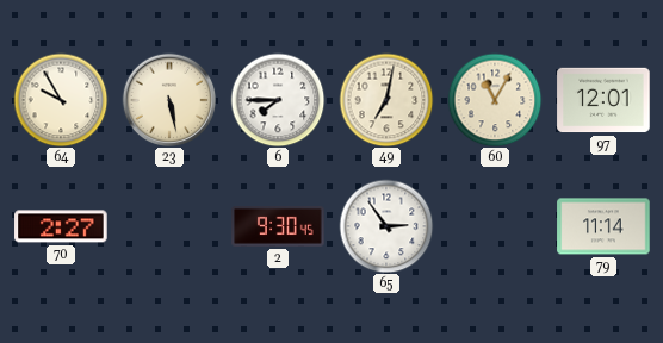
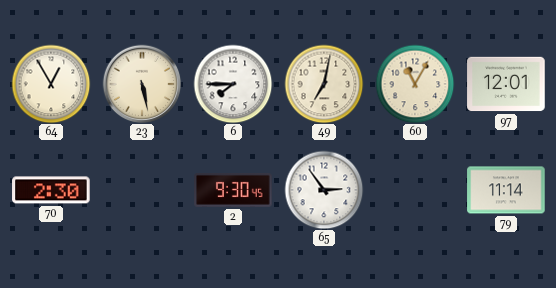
64: 9:55 -> 12:55 (51, 84)
70: 2:27 -> 2:30 (51, 190)
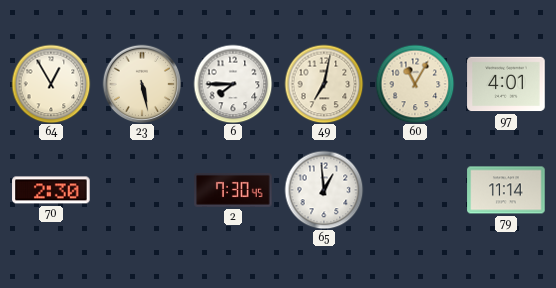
97: 12:01 -> 4:01 (506, 84)
2: 9:30 -> 7:30 (233, 190)
65: 2:54 -> 12:59 (324, 190)
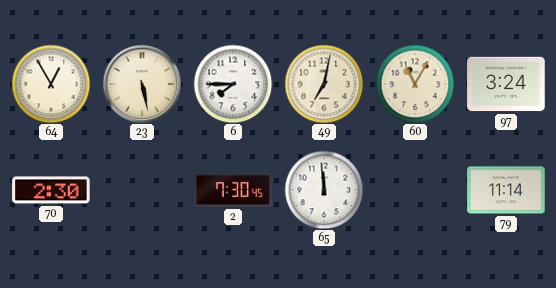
97: 4:01 -> 3:24 (506, 84)
65: 12:59 -> 11:59 (324, 190)
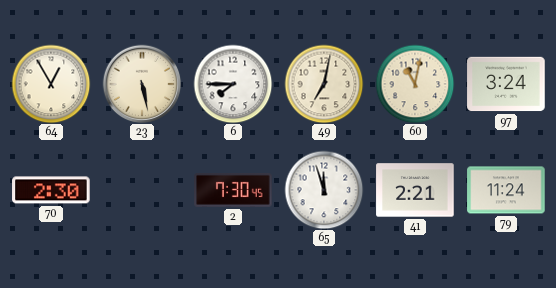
60: 11:05 -> 11:02 (415, 84)
65: 11:59 -> 11:57 (324, 190)
41: none -> 2:21 (415, 190)
79: 11:14 -> 11:24 (506, 190)
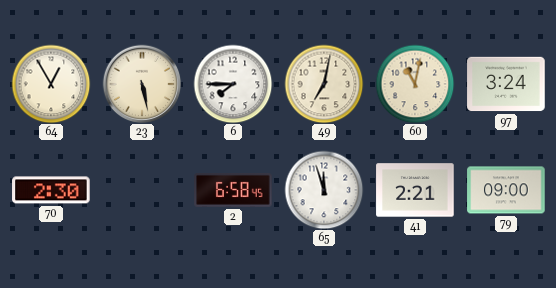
2: 7:30 -> 6:58 (233, 190)
79: 11:24 -> 09:00 (506, 190)
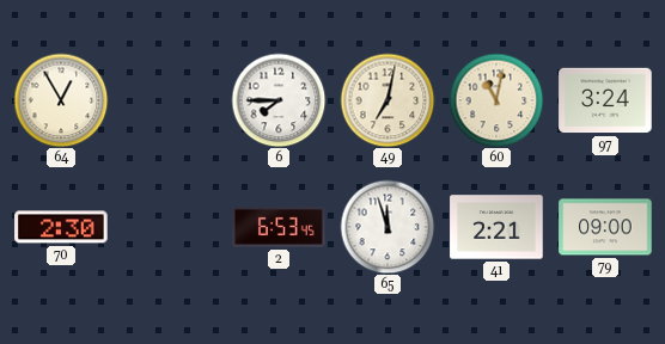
23: 5:28 -> none (142, 84)
2: 6:58 -> 6:53 (279, 227)
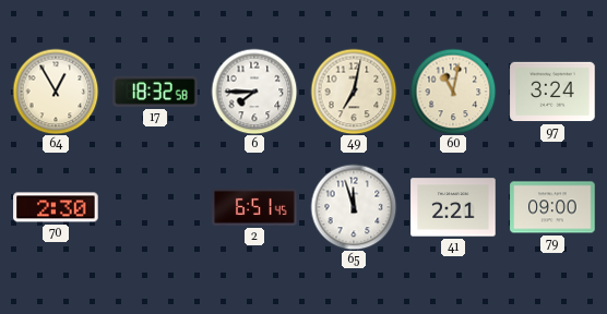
17: none -> 18:32 (155, 92)
2: 6:53 -> 6:51 (254, 207)
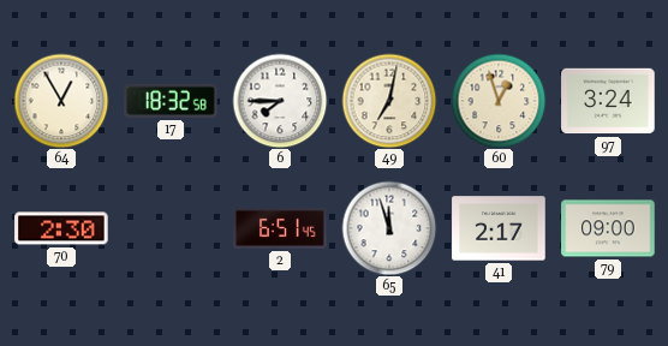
60: 11:02 -> 12:57 (499, 101)
41: 2:21 -> 2:17 (499, 228)
